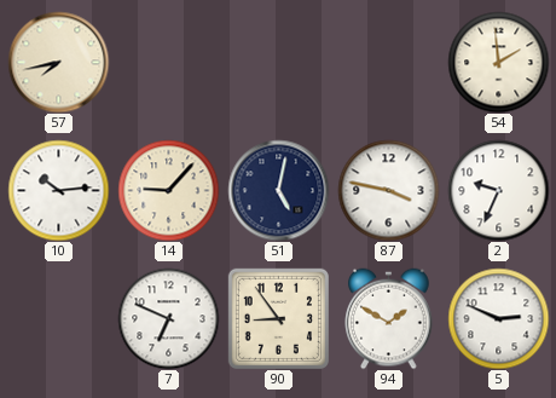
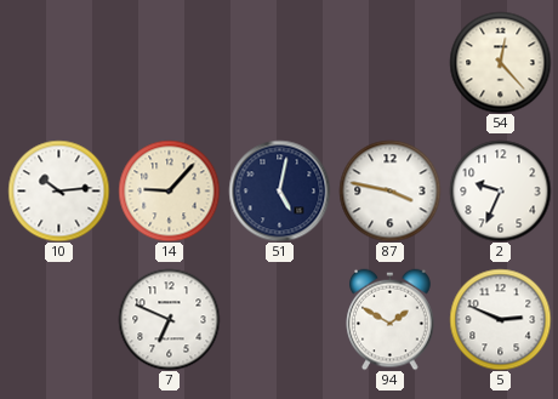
57: 7:43 -> none (58, 62)
54: 1:59 -> 12:23 (500, 62)
90: 8:54 -> none (278, 318)
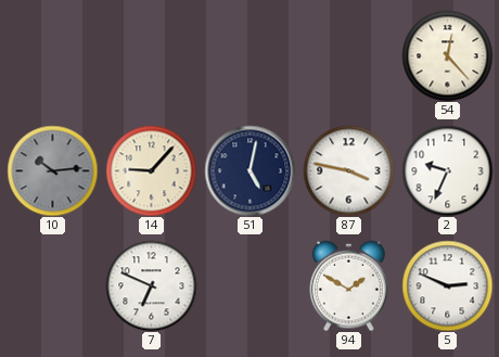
10 dial: white -> grey (52, 170)
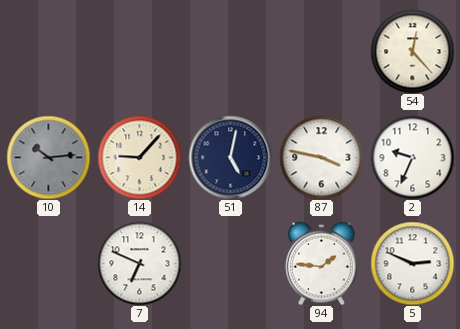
94: 1:50 -> 1:46 (322, 263)
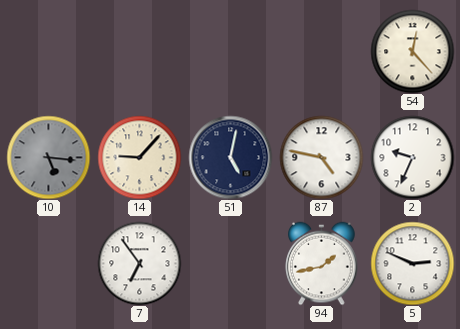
10: 10:14 -> 5:16 (48, 157)
87: 3:47 -> 4:47 (321, 157)
7: 6:49 -> 6:54 (139, 263)
94: 1:46 -> 1:43 (322, 263)
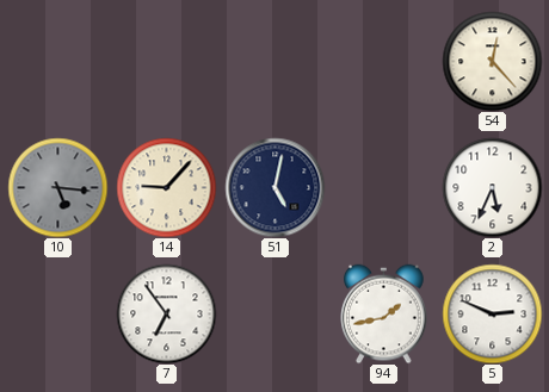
87: 4:47 -> none (321, 157)
2: 9:34 -> 5:34 (492, 187)
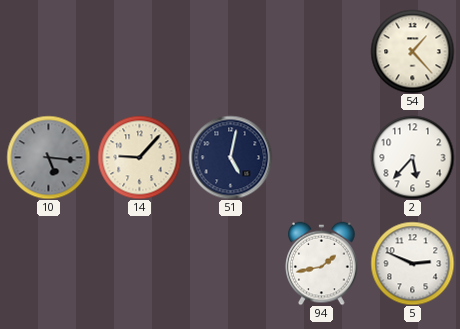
54: 12:23 -> 1:23 (412, 51)
2: 5:34 -> 5:37 (412, 157)
7: 6:54 -> none (166, 313)
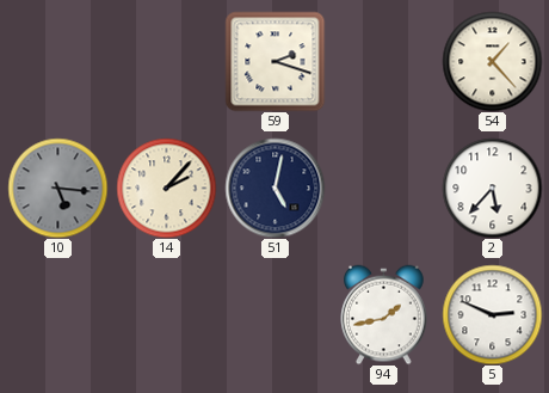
59: none -> 2:18 (274, 61)
14: 9:07 -> 2:07 (166, 188)
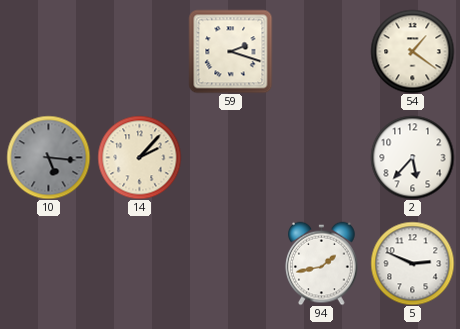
54: 1:23 -> 1:21 (412, 51)
51: 5:02 -> none (274, 188)
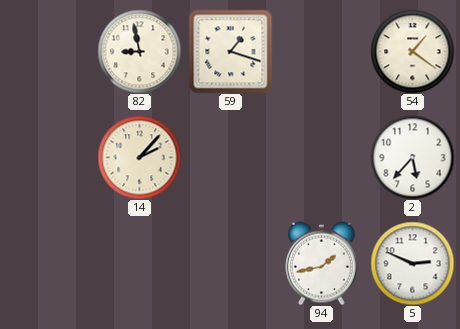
82: none -> 8:58 (139, 51)
59: 2:18 -> 1:18 (230, 51)
10: 5:16 -> none (48, 157)
